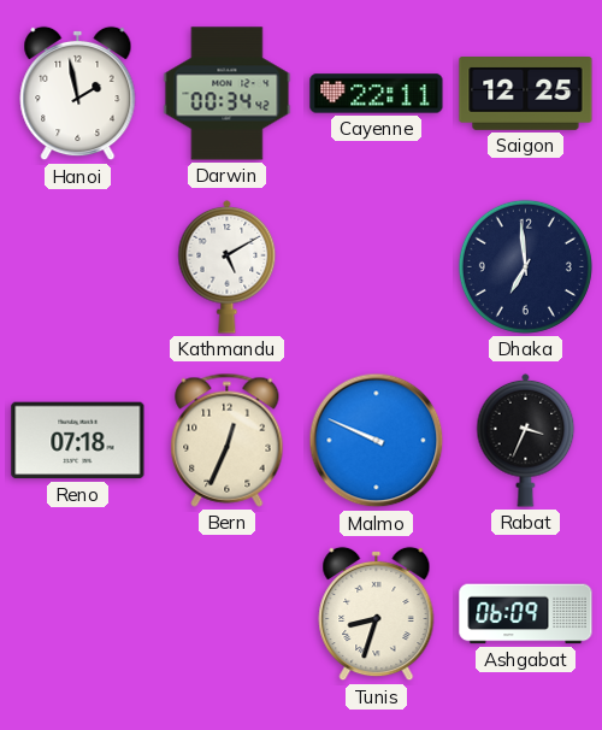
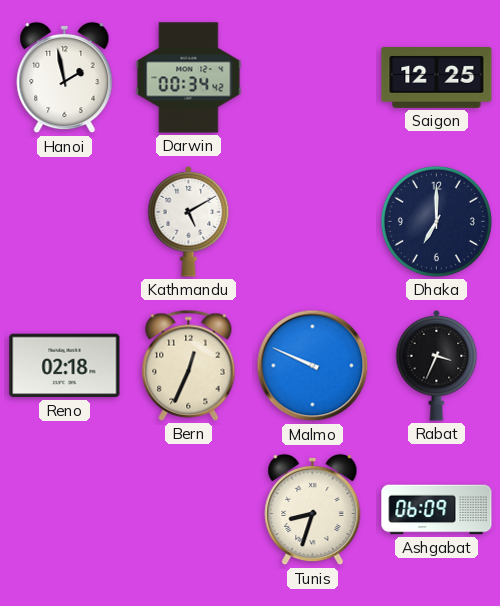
Cayenne: 22:11 -> none (377, 94)
Dhaka: 6:59 -> 7:00 (436, 221)
Reno: 07:18 -> 02:18 (65, 366)
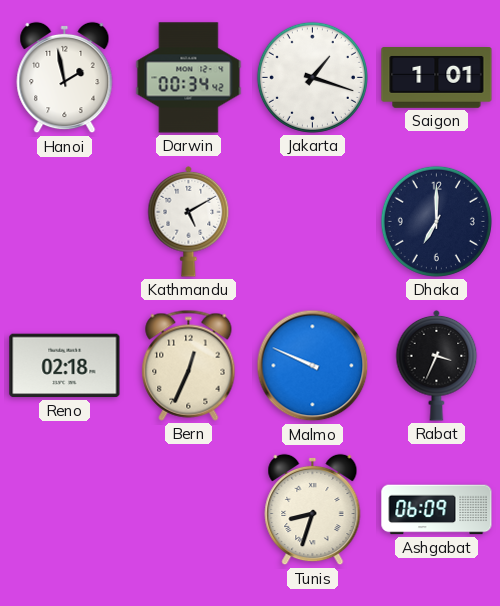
Jakarta: none -> 1:18 (312, 77)
Saigon: 12:25 -> 1:01 (437, 78)
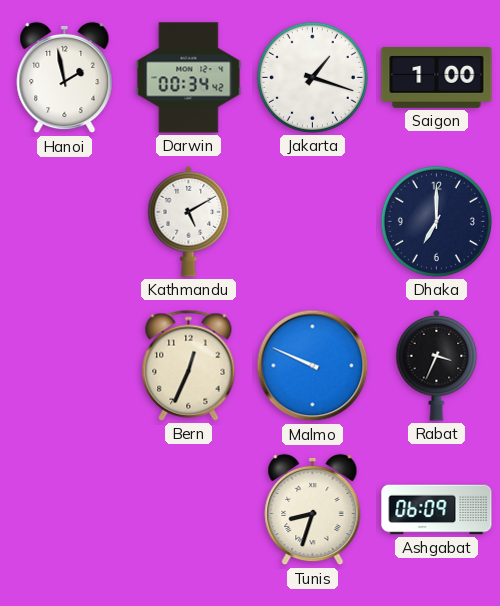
Saigon: 1:01 -> 1:00 (437, 78)
Reno: 02:18 -> none (65, 366)
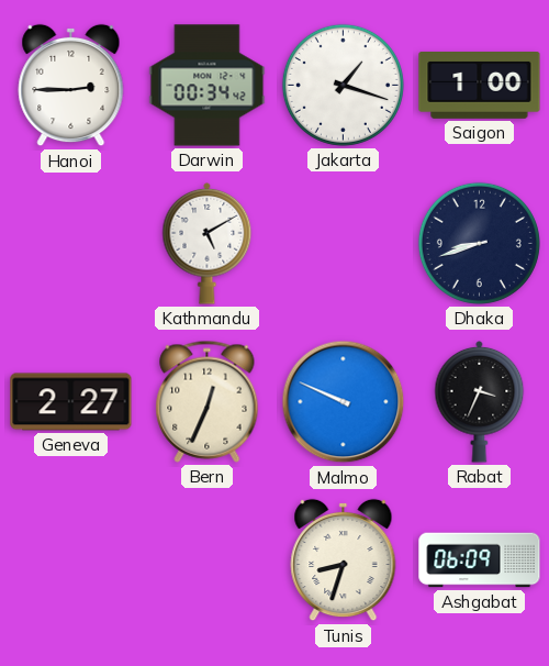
Hanoi: 1:58 -> 2:45 (71, 86)
Dhaka: 7:00 -> 8:42 (479, 243)
Geneva: none -> 2:27 (71, 402)
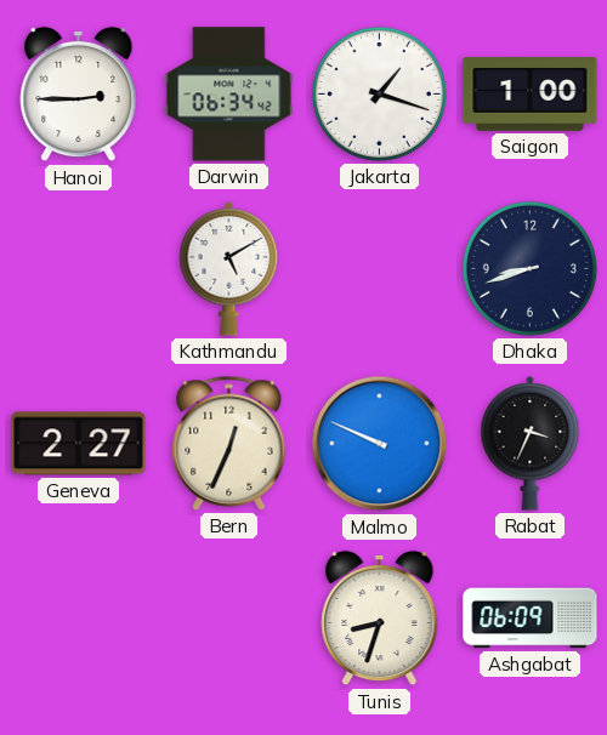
Darwin: 00:34 -> 06:34 (229, 95)
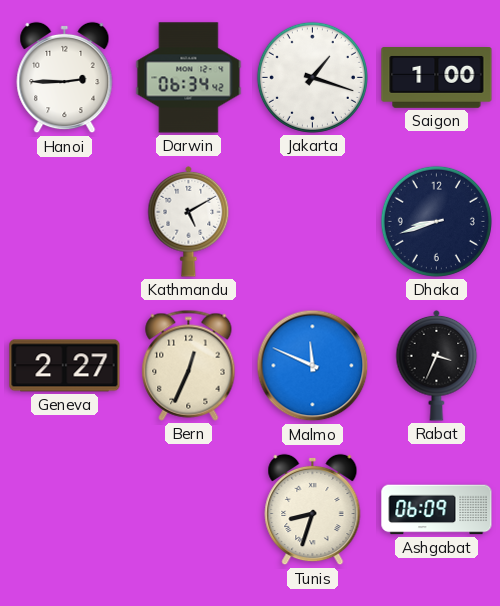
Malmo: 9:49 -> 11:49 (313, 366)
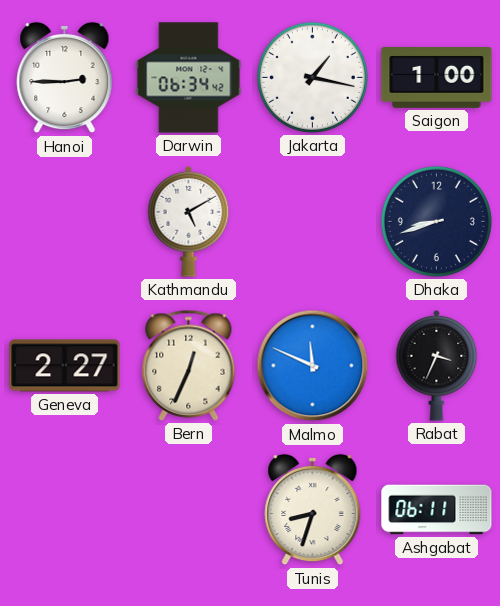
Jakarta: 1:18 -> 1:17 (312, 77)
Ashgabat: 06:09 -> 06:11 (437, 510)
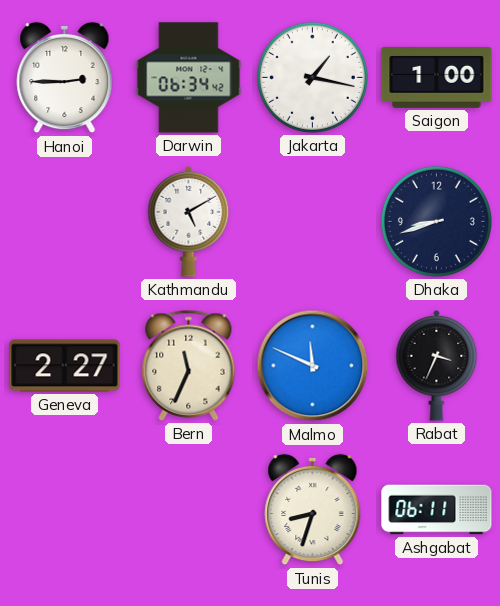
Bern: 12:34 -> 11:34 (189, 365)
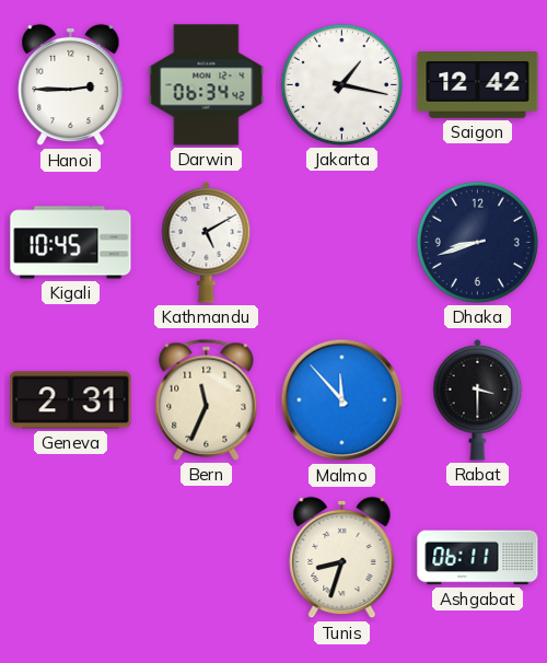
Saigon: 1:00 -> 12:42 (478, 85)
Kigali: none -> 10:45 (71, 243)
Geneva: 2:27 -> 2:31 (71, 400)
Malmo: 11:49 -> 11:53 (342, 400)
Rabat: 3:34 -> 3:30 (478, 400)
